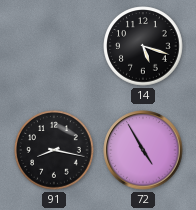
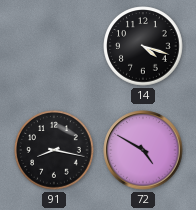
14: 5:18 -> 4:18 (143, 46)
72: 4:55 -> 4:50 (143, 150)
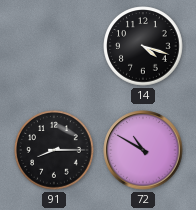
91: 8:17 -> 8:15 (54, 150)
72: 4:50 -> 10:50 (143, 150)
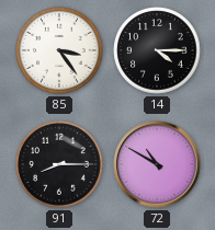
85: none -> 3:24 (59, 50)
14: 4:18 -> 4:15 (157, 50)
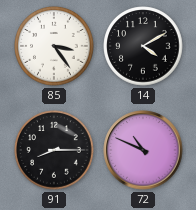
14: 4:15 -> 4:10 (143, 46)
72: 10:50 -> 10:49 (143, 150)
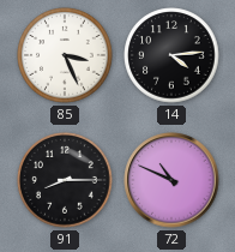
85: 3:24 -> 3:26 (65, 55)
14: 4:10 -> 4:14 (171, 55)
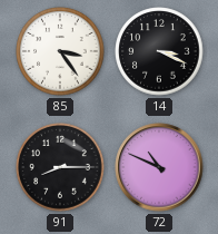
85: 3:26 -> 3:24 (60, 51)
14: 4:14 -> 3:19 (159, 51)
